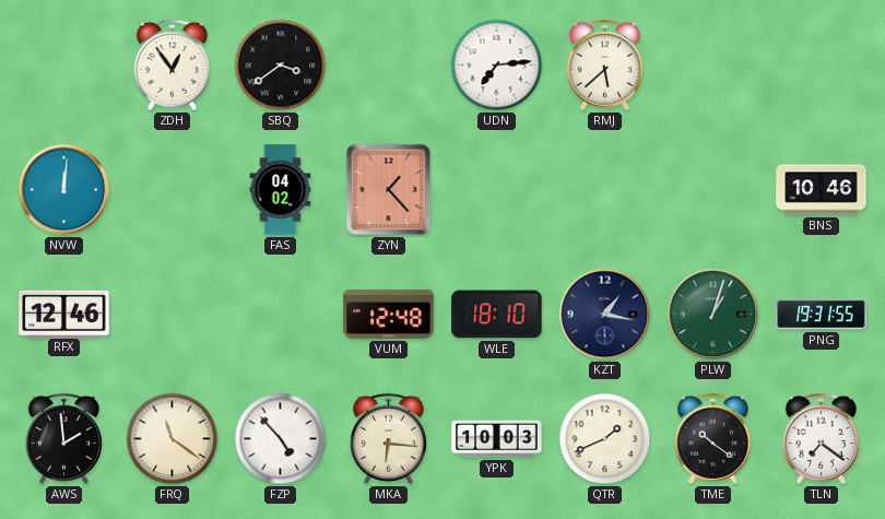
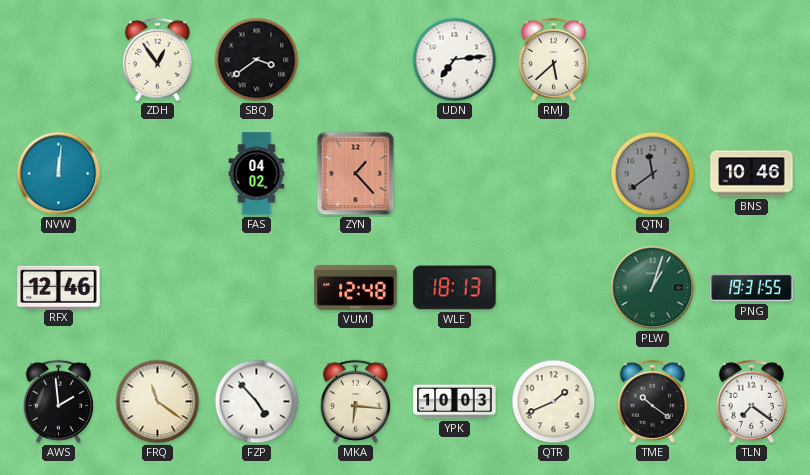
QTN: none -> 11:39 (653, 174)
WLE: 18:10 -> 18:13 (455, 288)
KZT: 1:17 -> none (605, 315)
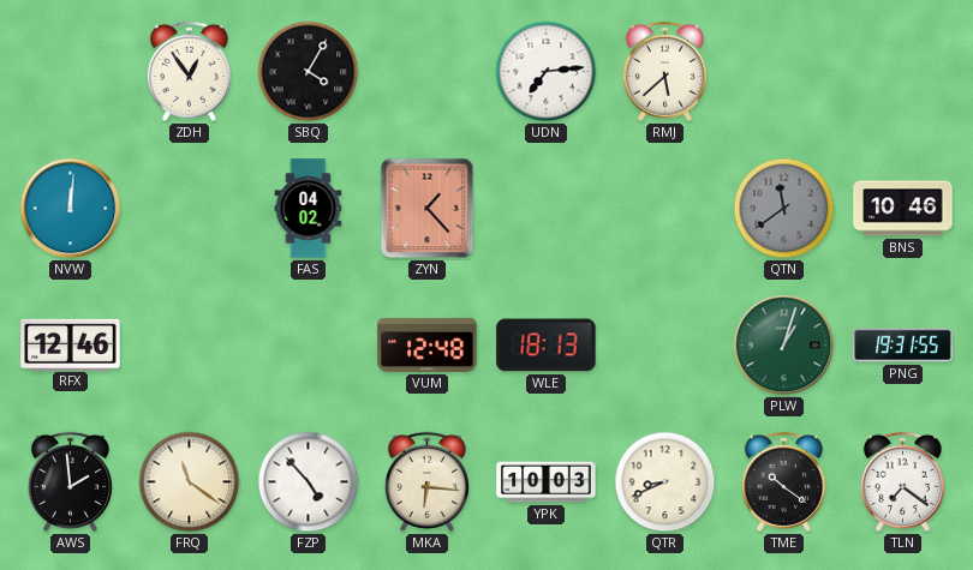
SBQ: 3:39 -> 4:05 (309, 72)
QTR: 1:41 -> 8:41 (665, 482)
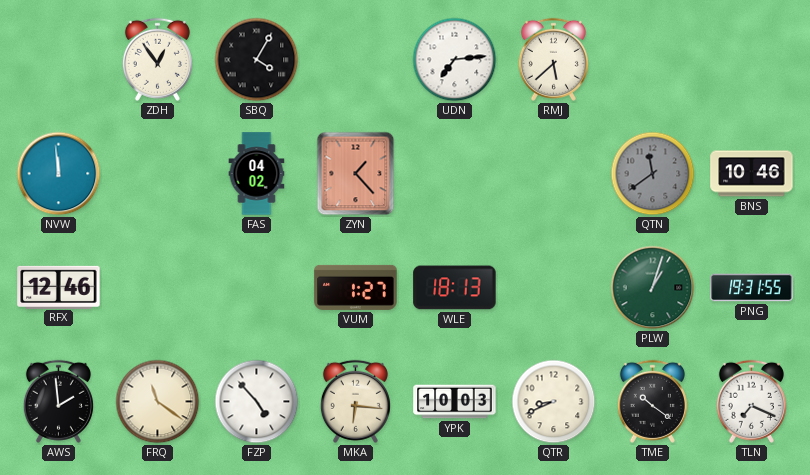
NVW: 12:01 -> 11:59 (59, 174)
VUM: 12:48 -> 1:27 (356, 287)
TLN: 7:21 -> 7:19 (751, 401)
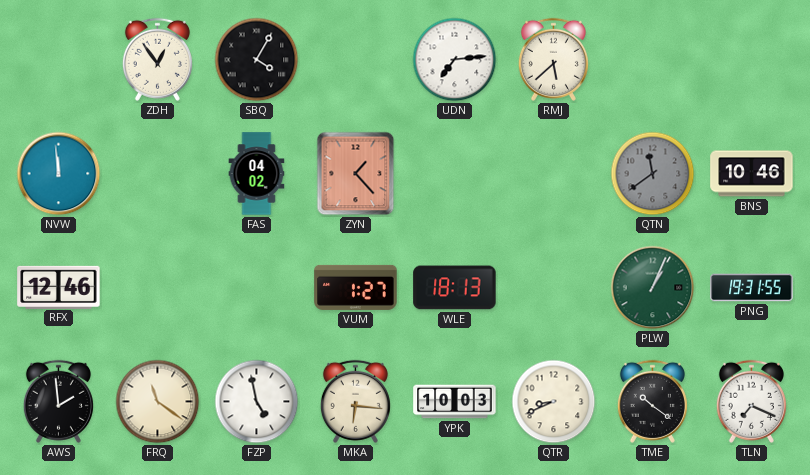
PLW: 1:03 -> 1:04 (653, 288)
FZP: 4:53 -> 4:58 (257, 402)
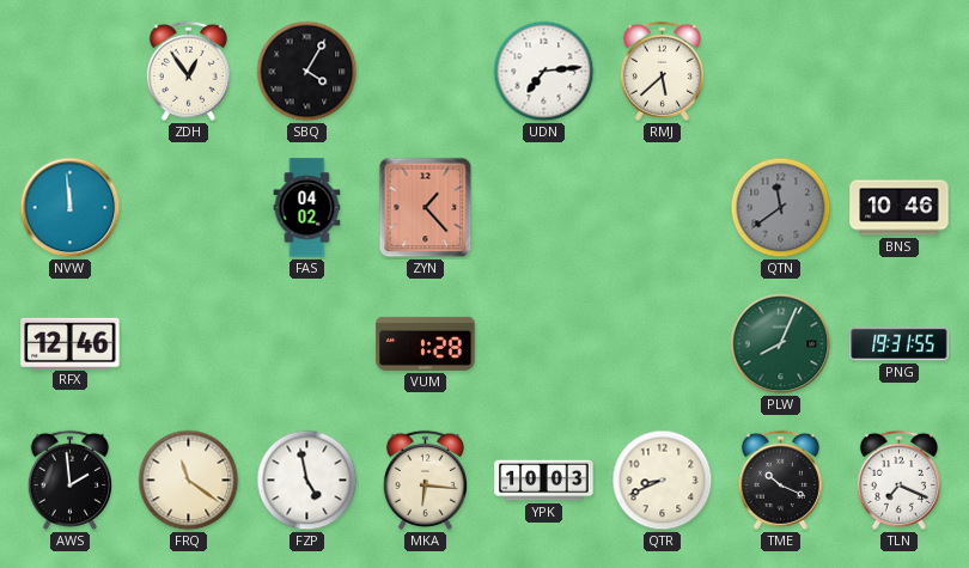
VUM: 1:27 -> 1:28 (426, 343)
WLE: 18:13 -> none (455, 288)
PLW: 1:04 -> 8:04 (781, 344)
TME: 10:21 -> 10:19 (780, 480)
